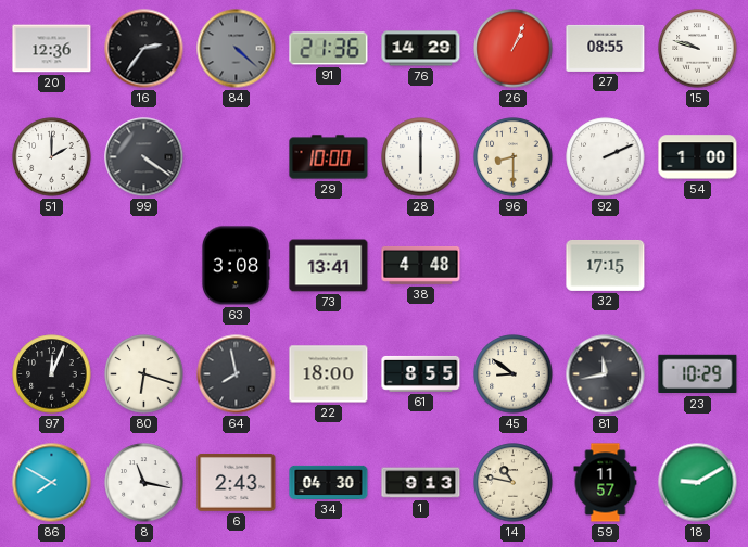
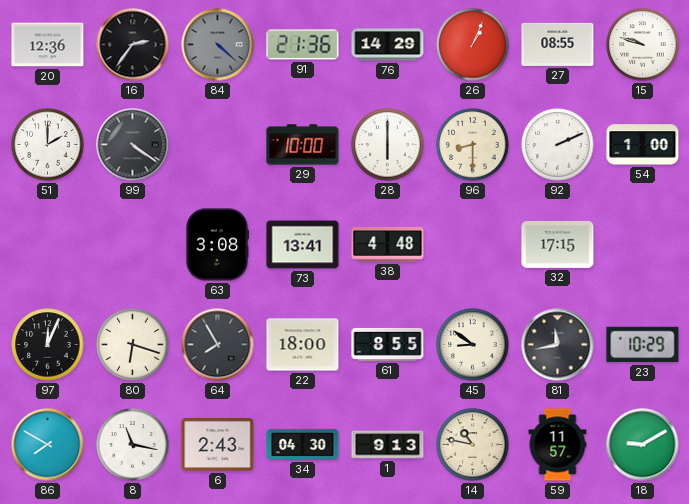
64: 7:58 -> 7:55 (218, 345)
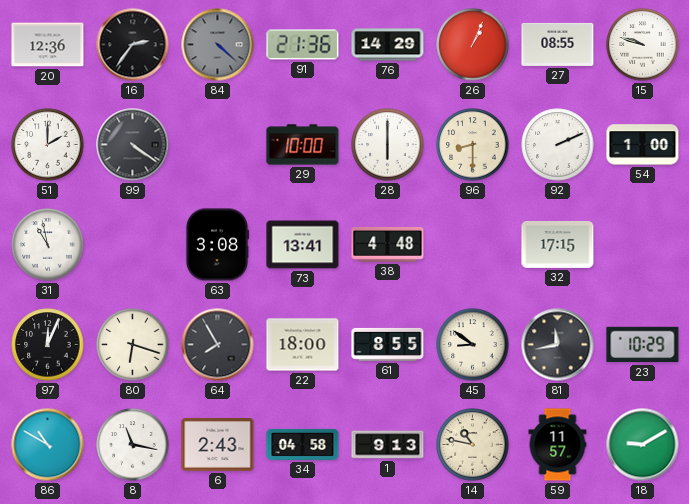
31: none -> 10:58 (48, 245)
86: 7:50 -> 10:50 (48, 445)
34: 04:30 -> 04:58 (303, 444)
